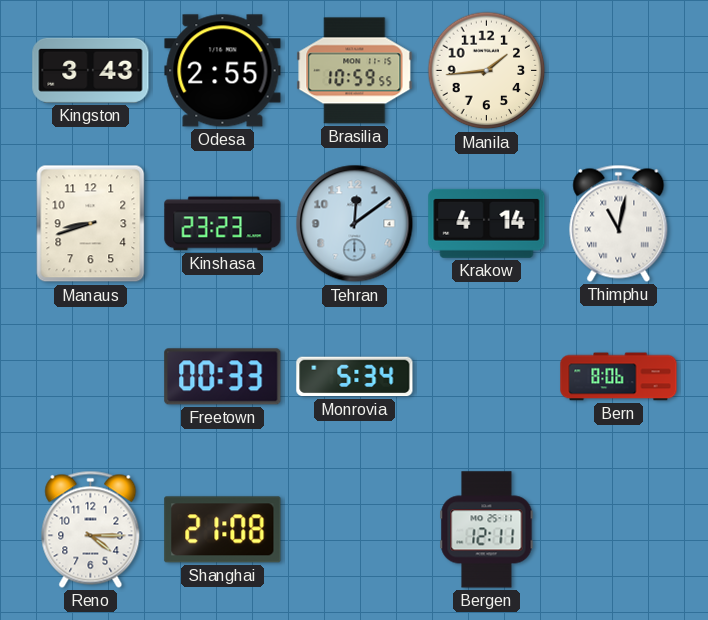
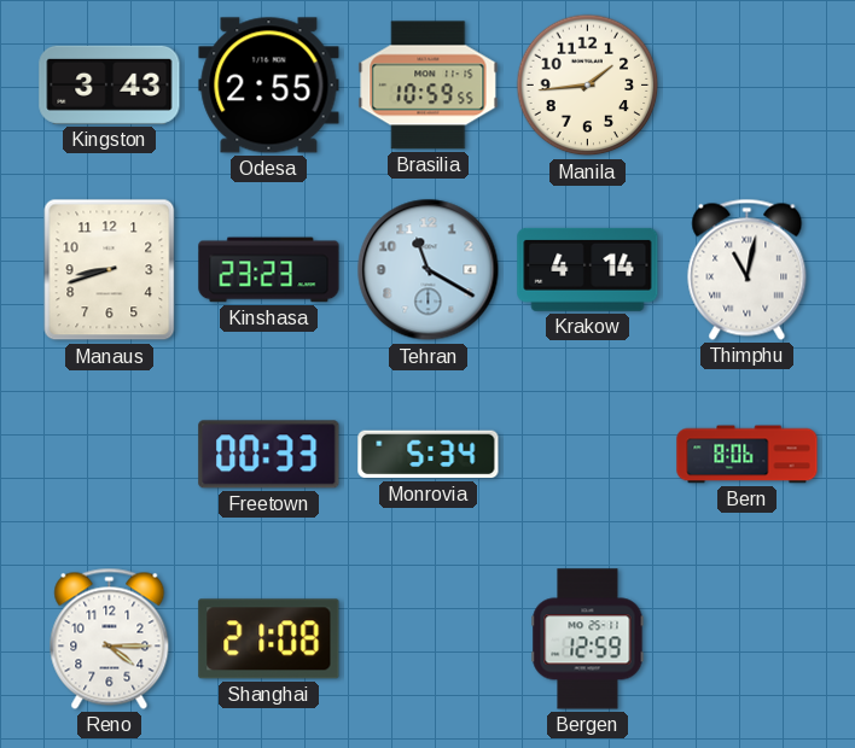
Tehran: 12:09 -> 11:20 (429, 270)
Bergen: 12:11 -> 12:59 (588, 639)
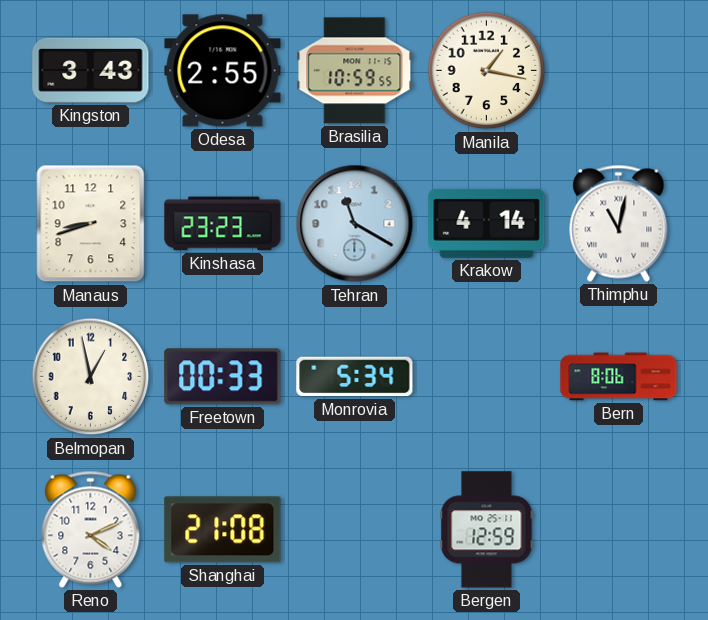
Manila: 1:44 -> 1:17 (487, 71)
Belmopan: none -> 12:58 (91, 377)
Reno: 4:15 -> 4:11 (91, 529)
